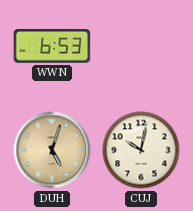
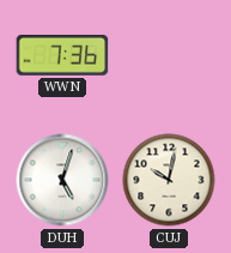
WWN: 6:53 -> 7:36 (62, 56)
DUH dial: champagne -> white (62, 180)
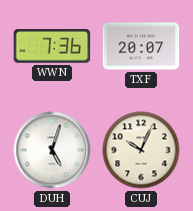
TXF: none -> 20:07 (141, 46)
CUJ: 10:02 -> 10:04 (141, 150)
